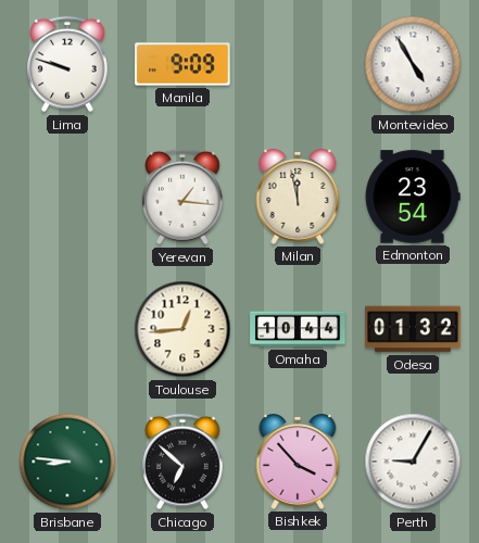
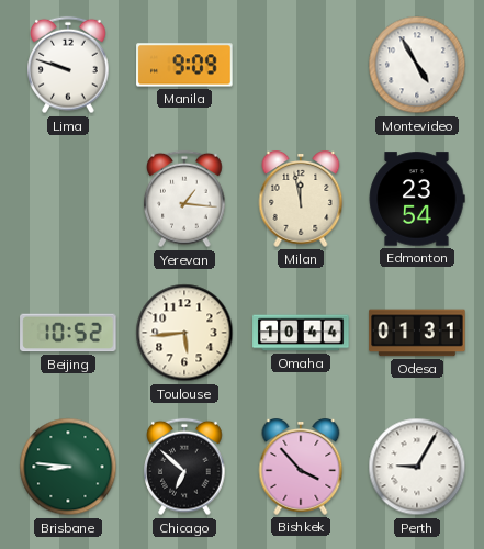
Beijing: none -> 10:52 (68, 333)
Toulouse: 12:44 -> 5:44 (184, 333)
Odesa: 01:32 -> 01:31 (417, 333)
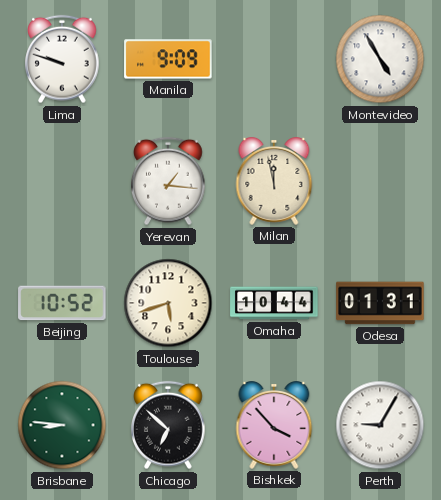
Edmonton: 23:54 -> none (417, 199)
Toulouse: 5:44 -> 5:42 (168, 303)
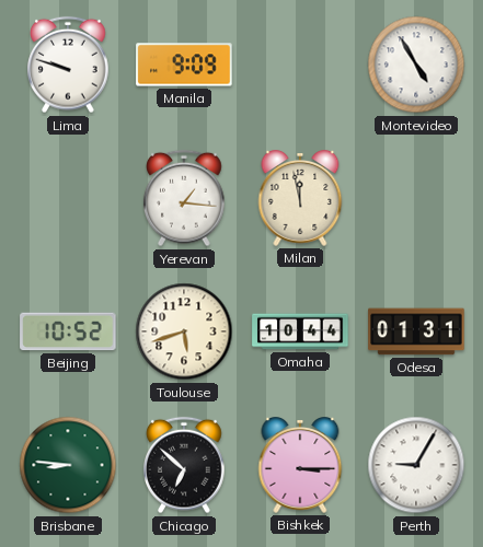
Bishkek: 3:53 -> 3:15 (300, 466)
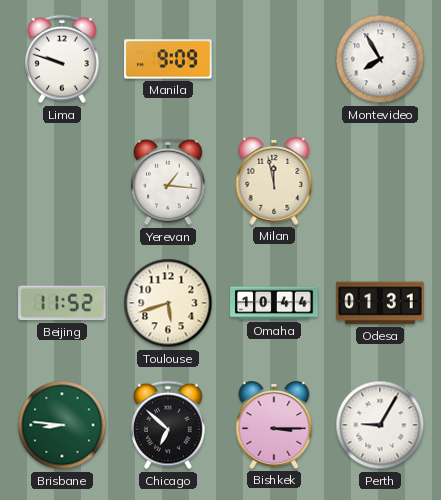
Montevideo: 4:55 -> 7:55 (380, 59)
Beijing: 10:52 -> 11:52 (62, 303)
